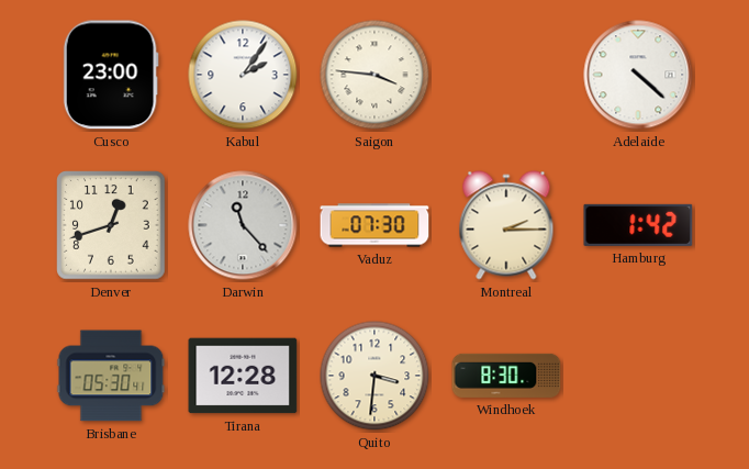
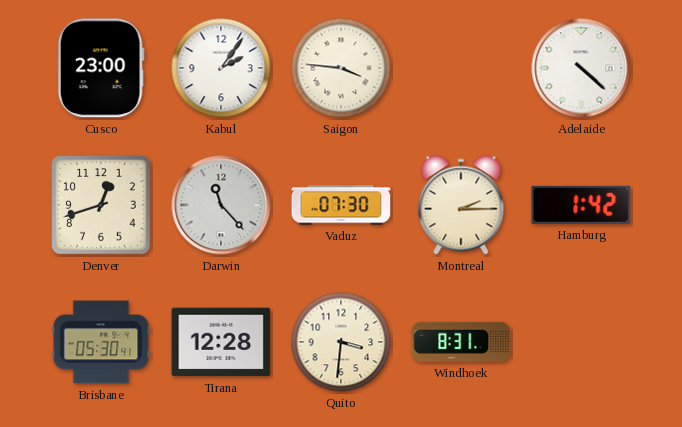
Windhoek: 8:30 -> 8:31 (461, 342)
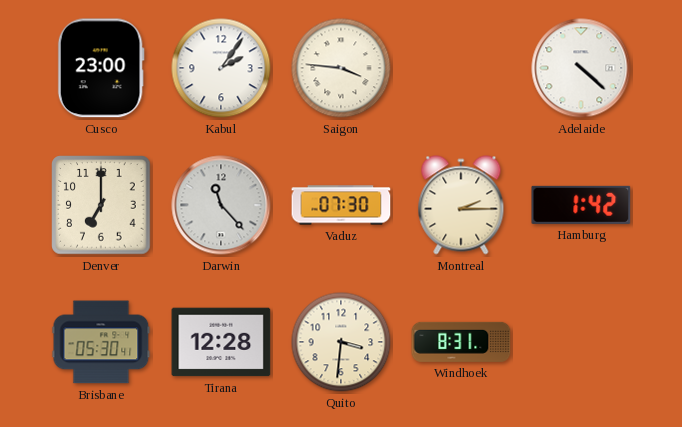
Denver: 12:42 -> 7:00 (101, 205)
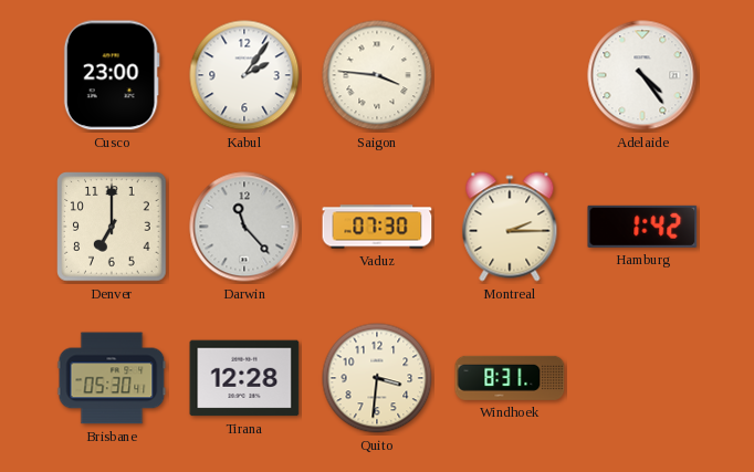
Adelaide: 4:22 -> 4:24 (642, 75)
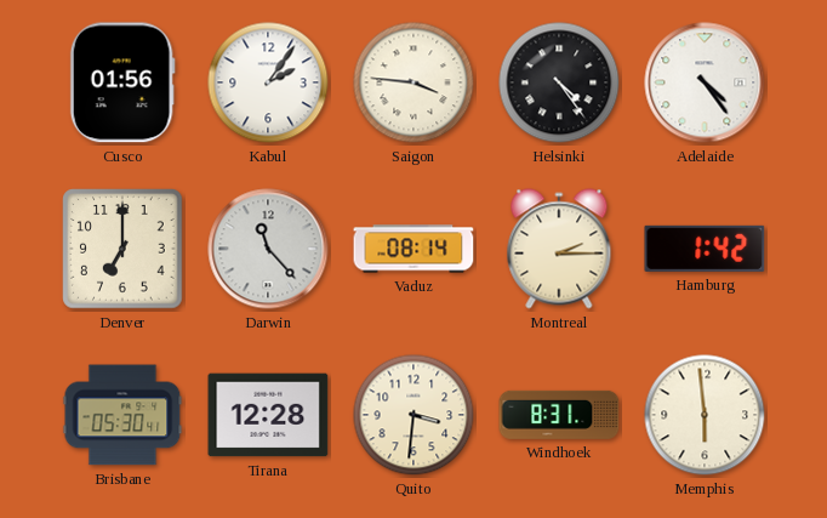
Cusco: 23:00 -> 01:56 (122, 82)
Helsinki: none -> 4:24 (559, 82)
Vaduz: 07:30 -> 08:14 (413, 249)
Memphis: none -> 5:59 (705, 415)
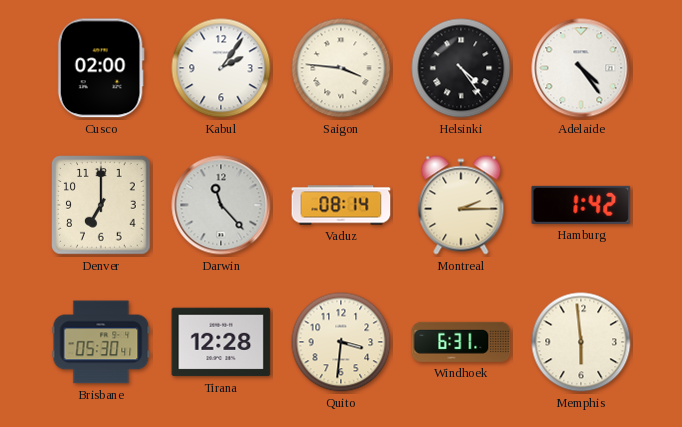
Cusco: 01:56 -> 02:00 (101, 68)
Windhoek: 8:31 -> 6:31 (461, 342)
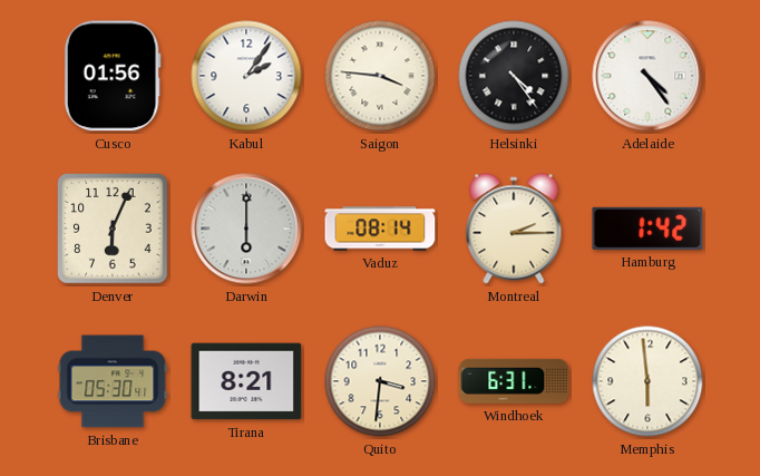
Cusco: 02:00 -> 01:56 (113, 76)
Denver: 7:00 -> 6:04 (113, 229)
Darwin: 11:23 -> 6:00 (246, 229)
Tirana: 12:28 -> 8:21 (246, 381)
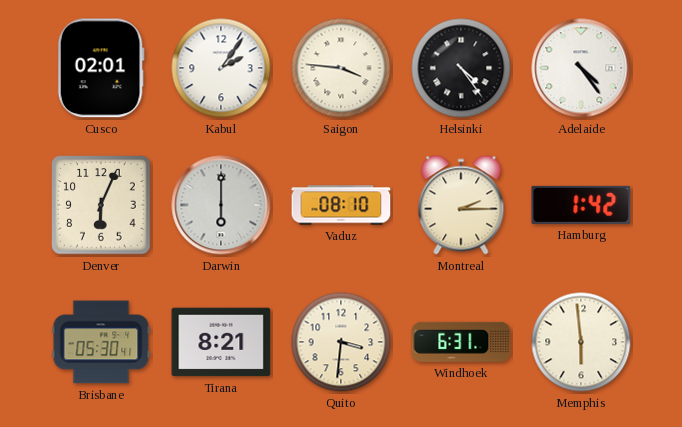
Cusco: 01:56 -> 02:01 (101, 68)
Vaduz: 08:14 -> 08:10 (341, 205)
